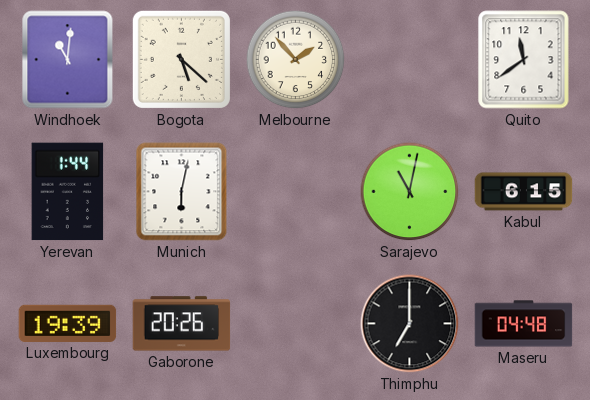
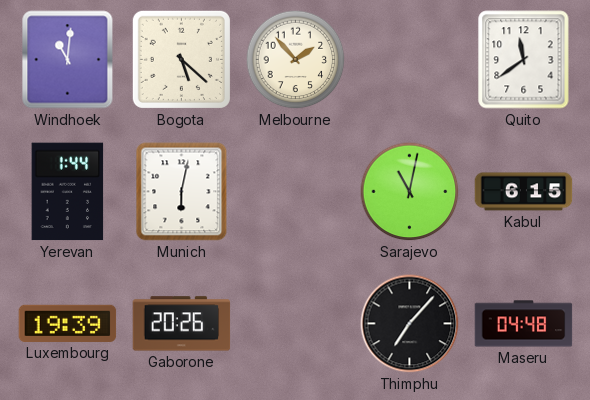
Thimphu: 7:00 -> 7:07 (410, 324)
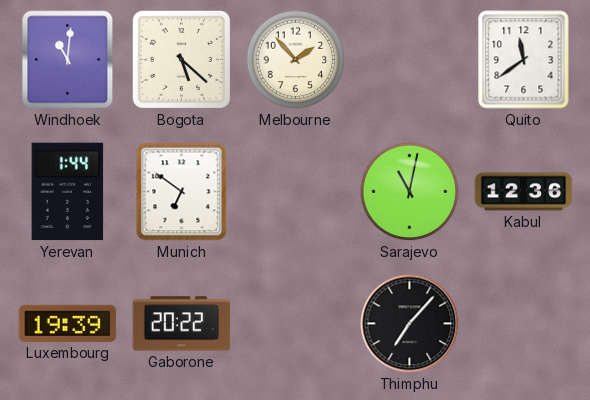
Munich: 6:02 -> 6:51 (182, 192)
Kabul: 6:15 -> 12:36 (524, 192)
Gaborone: 20:26 -> 20:22 (182, 324)
Maseru: 04:48 -> none (524, 324)
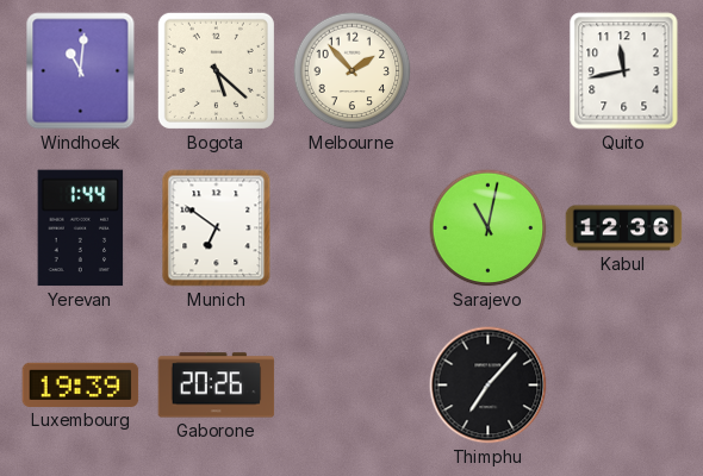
Quito: 11:39 -> 11:43 (624, 71)
Gaborone: 20:22 -> 20:26 (217, 386)
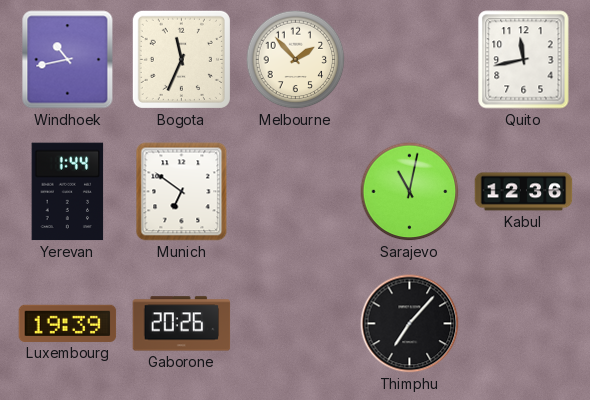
Windhoek: 11:01 -> 10:43 (68, 60)
Bogota: 5:22 -> 11:34 (181, 59)
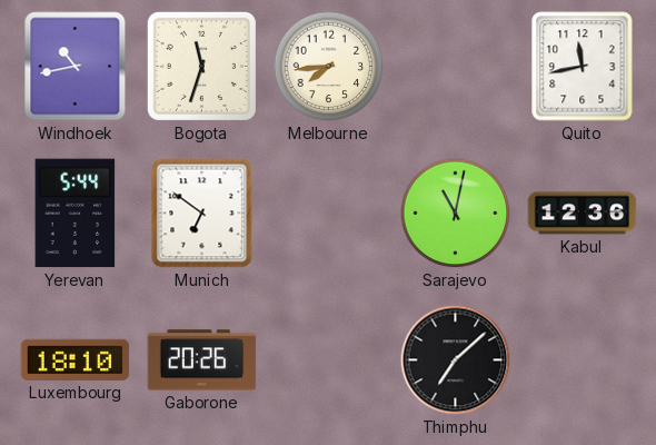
Bogota: 11:34 -> 11:33 (201, 66)
Melbourne: 1:53 -> 7:44 (329, 67)
Yerevan: 1:44 -> 5:44 (76, 214)
Luxembourg: 19:39 -> 18:10 (76, 359)
Thimphu: 7:07 -> 7:08 (456, 360)
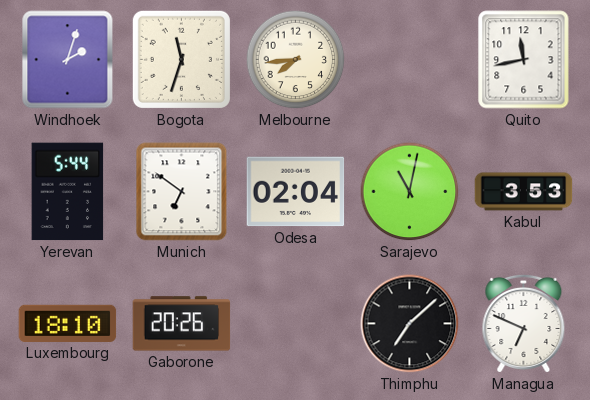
Windhoek: 10:43 -> 2:03 (68, 60)
Odesa: none -> 02:04 (296, 192)
Kabul: 12:36 -> 3:53 (524, 192)
Managua: none -> 6:49 (524, 323)
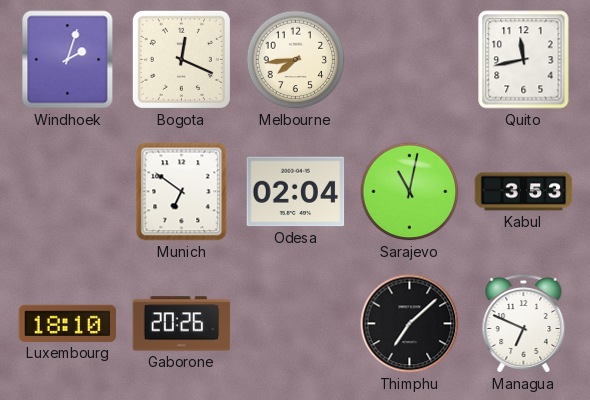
Bogota: 11:33 -> 12:19 (181, 59)
Yerevan: 5:44 -> none (68, 192)
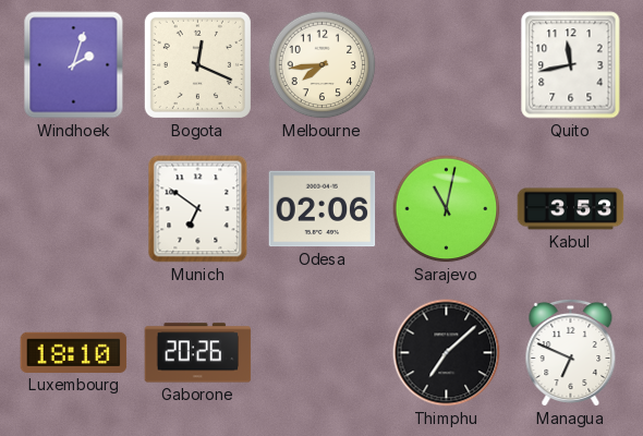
Odesa: 02:04 -> 02:06 (323, 209)
